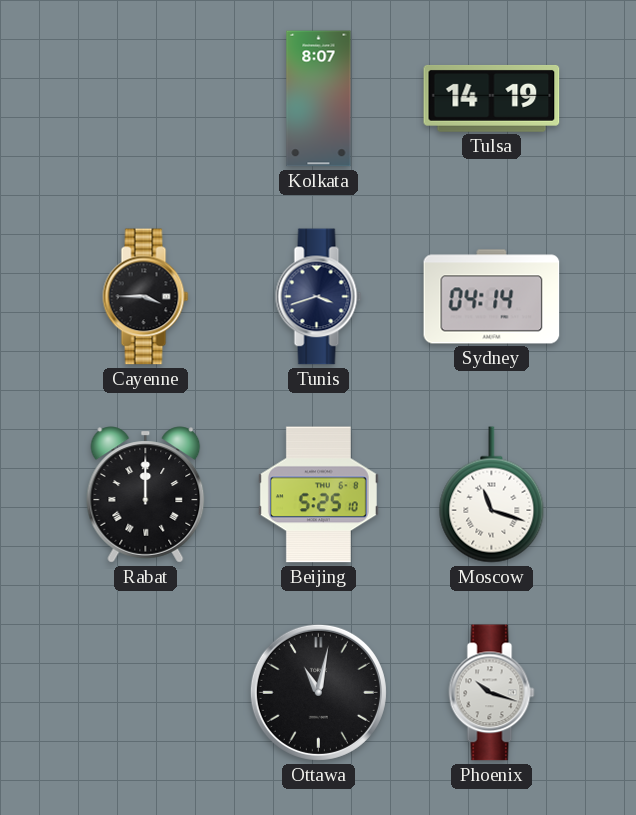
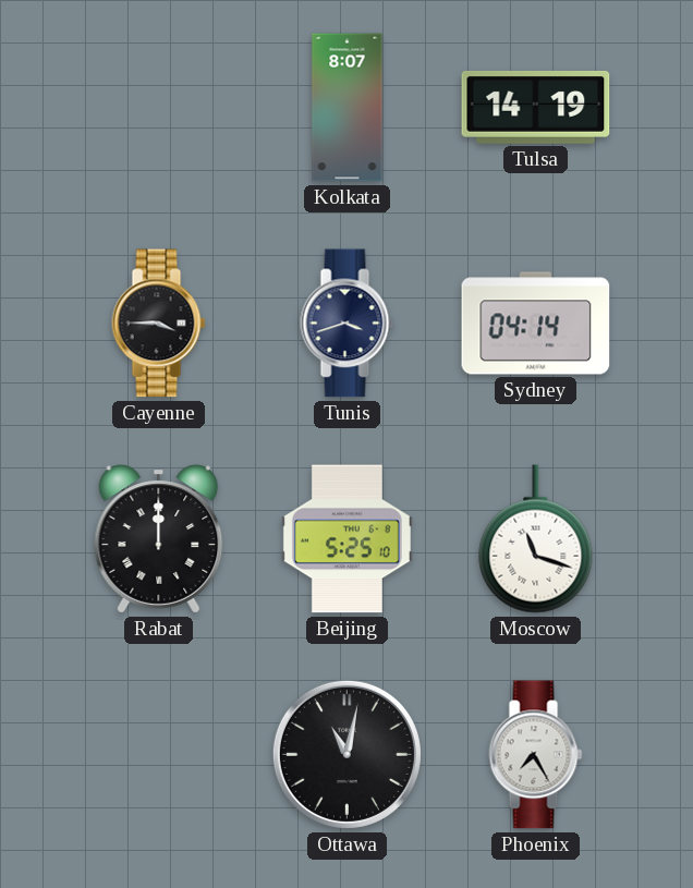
Phoenix: 10:18 -> 7:25 (536, 755)
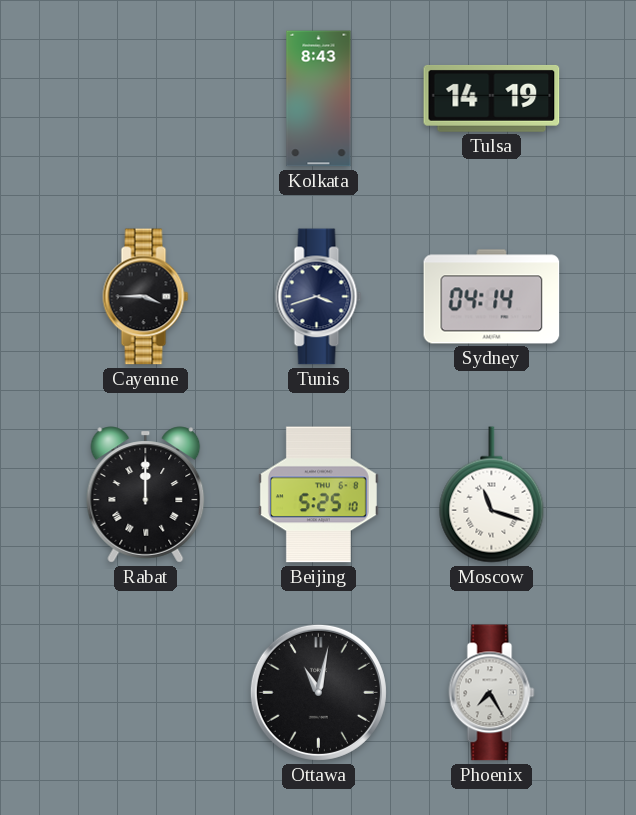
Kolkata: 8:07 -> 8:43 (319, 99)
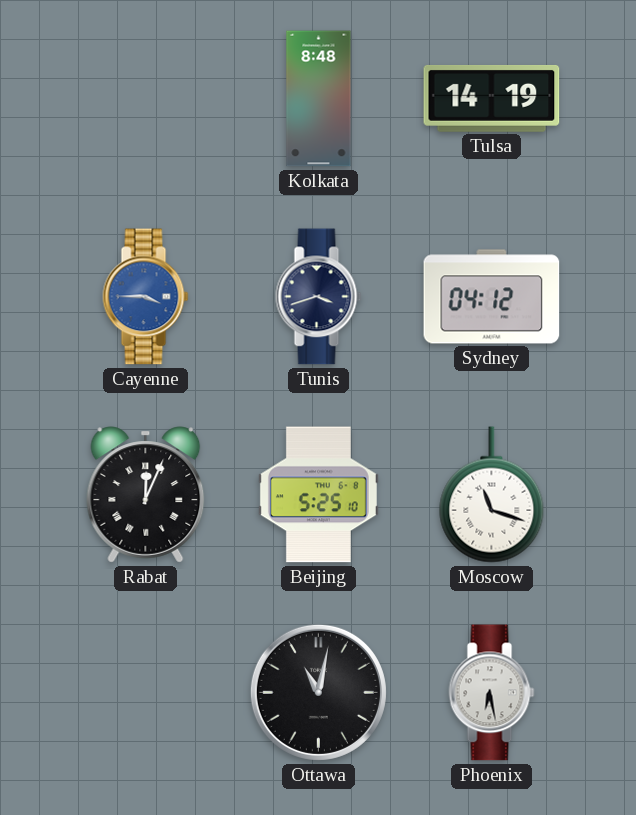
Kolkata: 8:43 -> 8:48 (319, 99)
Cayenne dial: black -> blue (146, 297)
Sydney: 04:14 -> 04:12 (492, 297)
Rabat: 12:00 -> 12:04 (146, 495)
Phoenix: 7:25 -> 6:28 (492, 693)
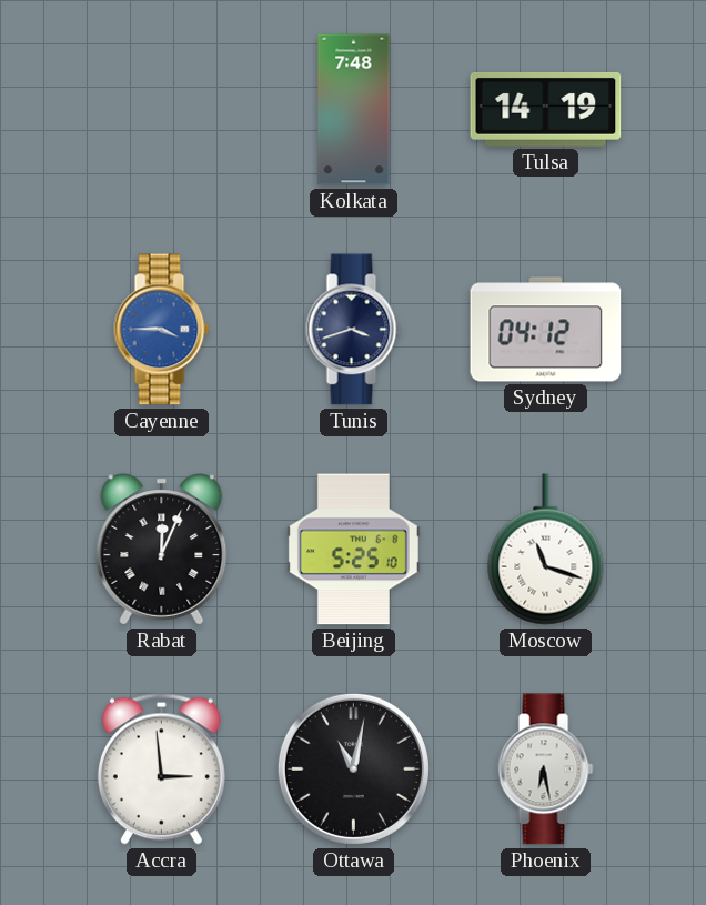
Kolkata: 8:48 -> 7:48 (354, 110)
Accra: none -> 2:59 (161, 768)
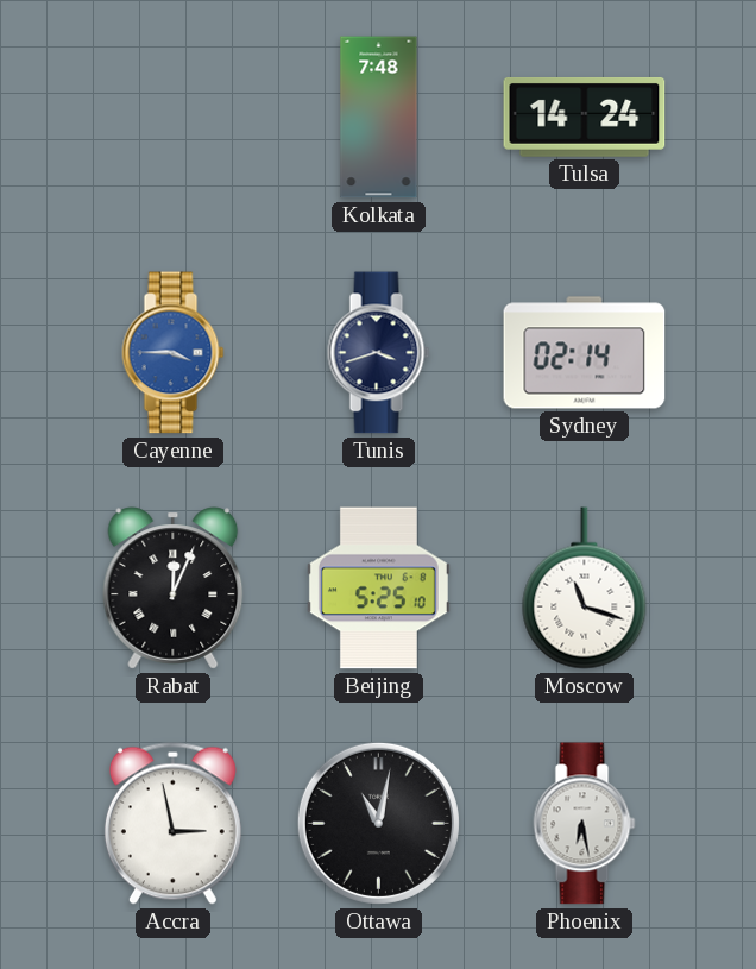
Tulsa: 14:19 -> 14:24 (585, 117)
Sydney: 04:12 -> 02:14 (585, 353)
Accra: 2:59 -> 2:58 (172, 823)
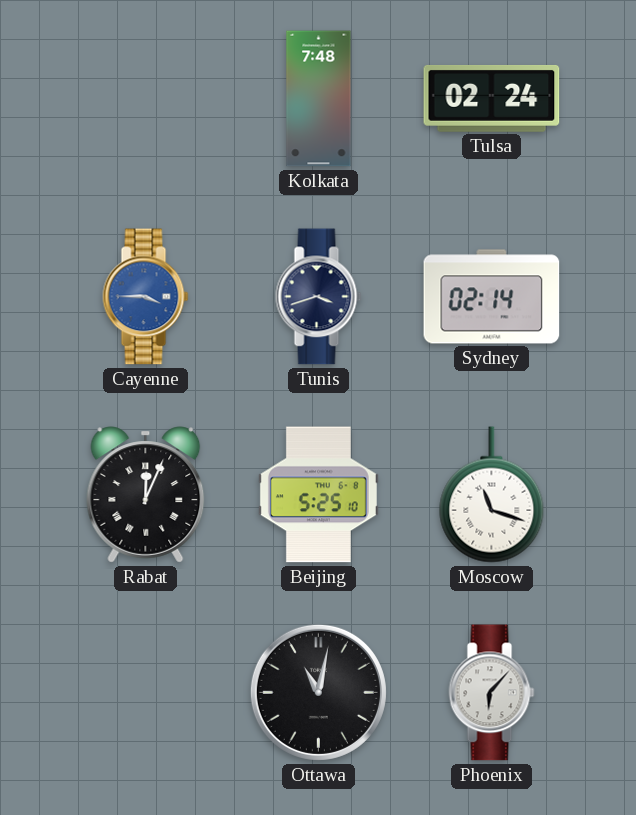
Tulsa: 14:24 -> 02:24 (492, 98)
Accra: 2:58 -> none (172, 823)
Phoenix: 6:28 -> 6:07 (492, 693)
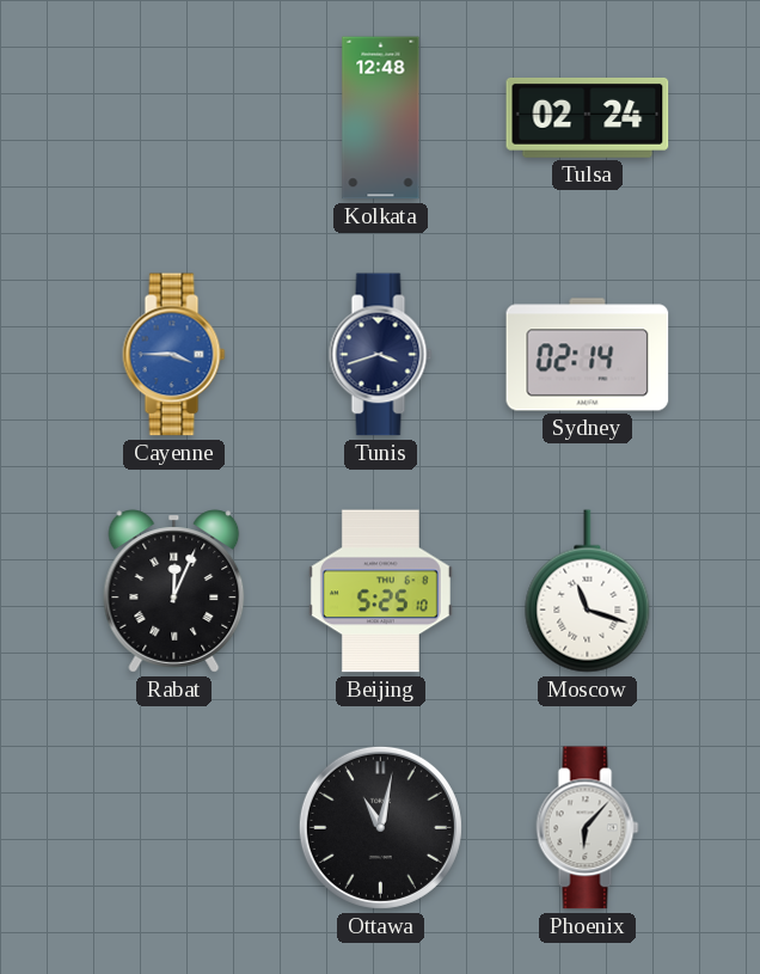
Kolkata: 7:48 -> 12:48 (381, 118)
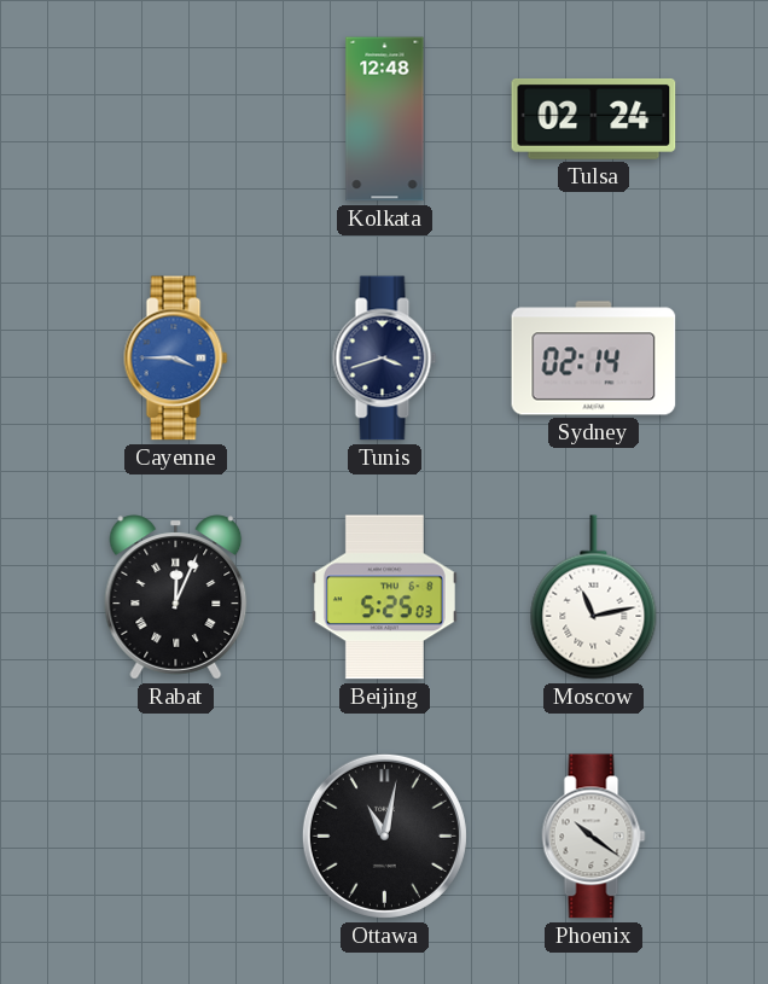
Beijing: 5:25:10 -> 5:25:03 (384, 598)
Moscow: 11:18 -> 11:13 (594, 598)
Phoenix: 6:07 -> 10:21 (594, 837)
